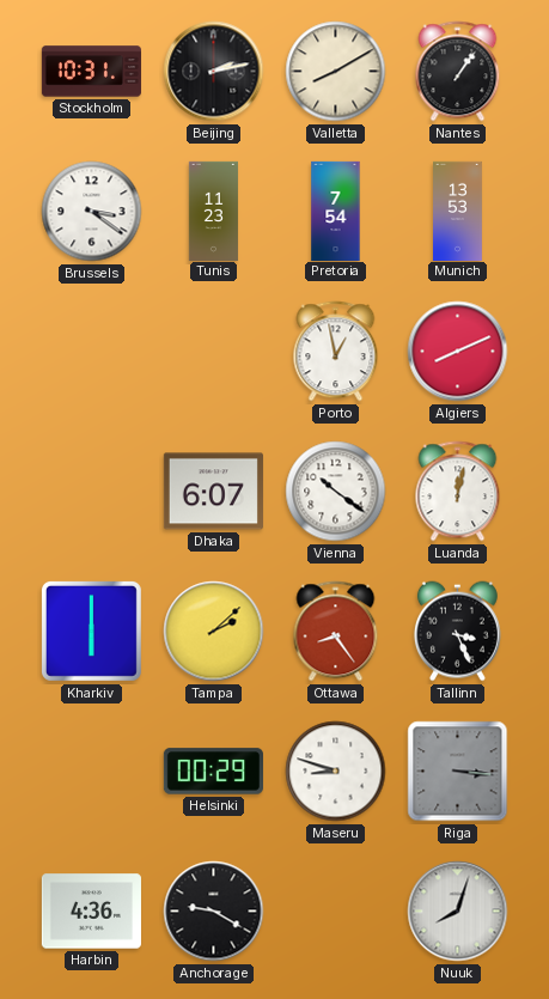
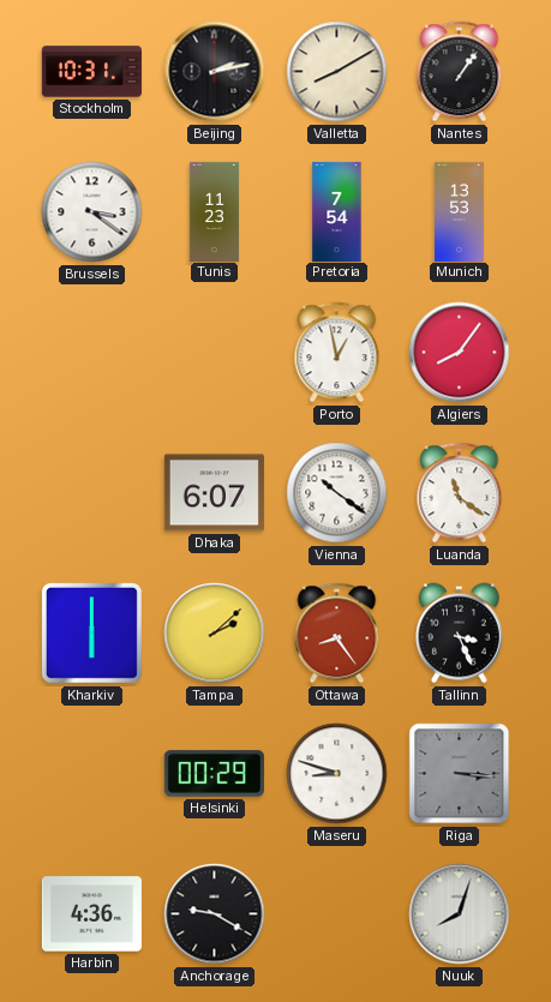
Algiers: 8:11 -> 8:06 (460, 353)
Luanda: 12:02 -> 11:21 (460, 493)
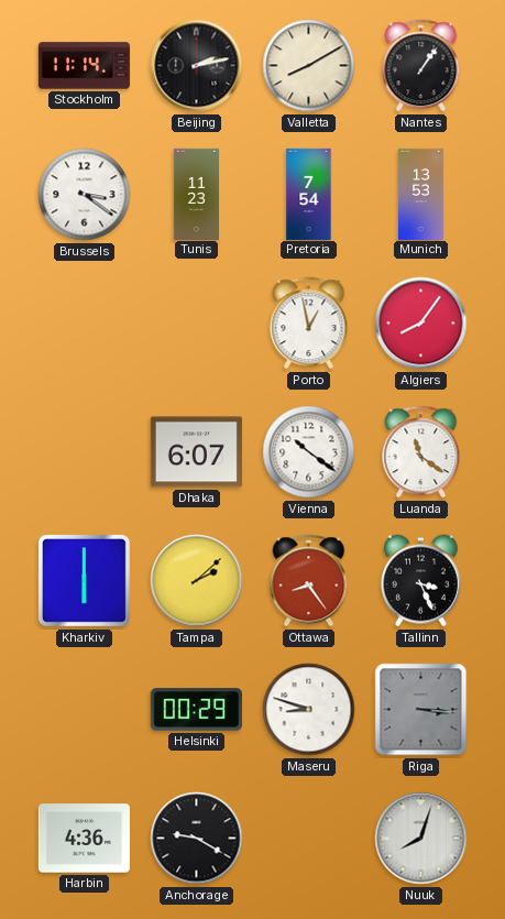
Stockholm: 10:31 -> 11:14 (84, 66)
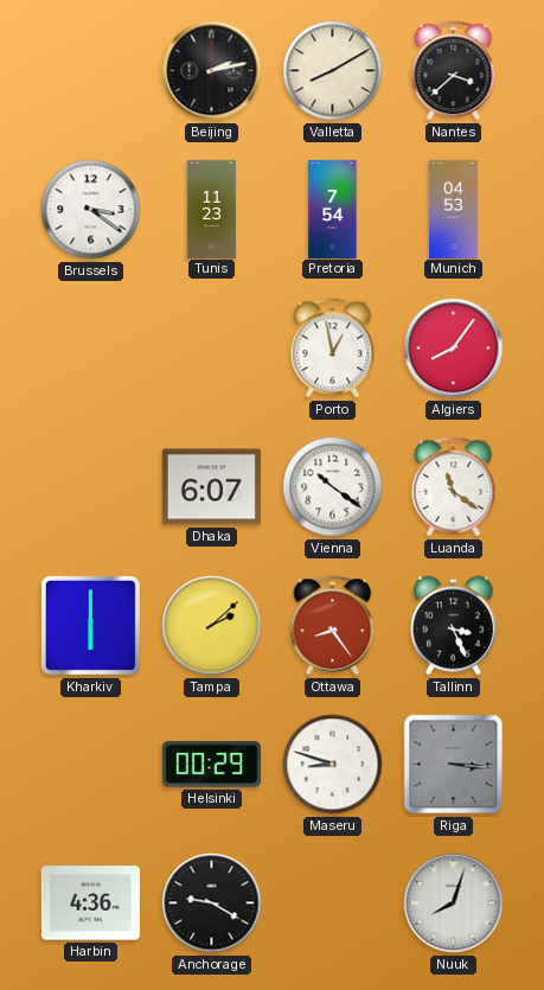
Stockholm: 11:14 -> none (84, 66)
Nantes: 1:06 -> 3:38 (454, 71)
Munich: 13:53 -> 04:53 (454, 209)
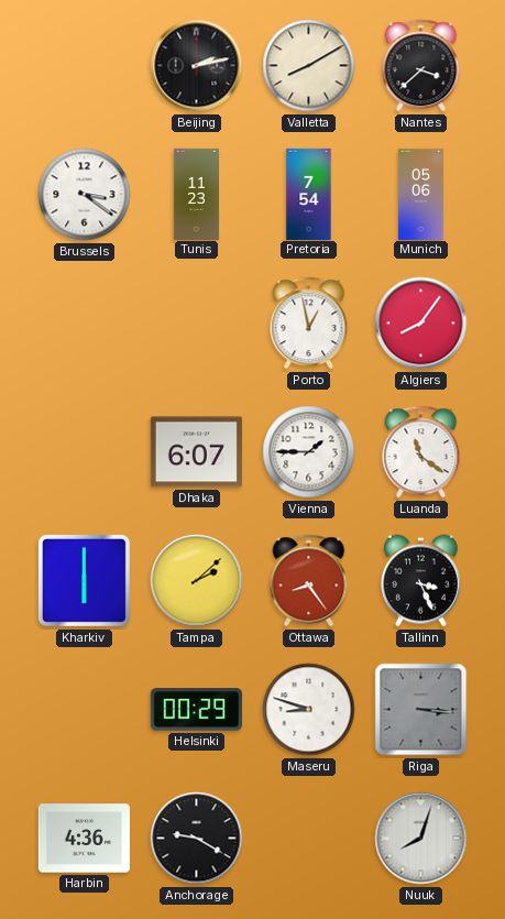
Munich: 04:53 -> 05:06 (421, 194)
Vienna: 10:21 -> 1:45 (309, 452)
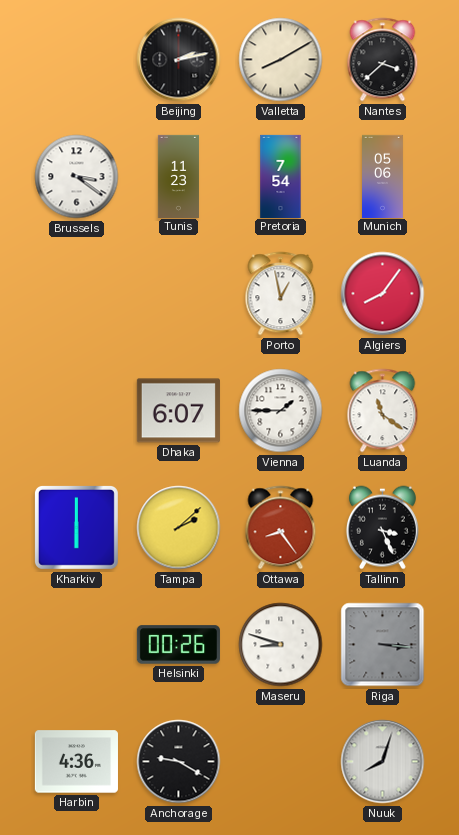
Helsinki: 00:29 -> 00:26 (178, 645)
